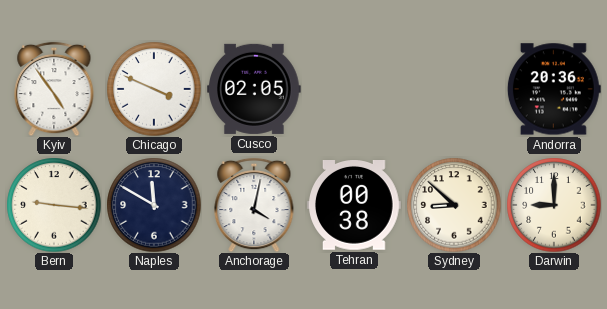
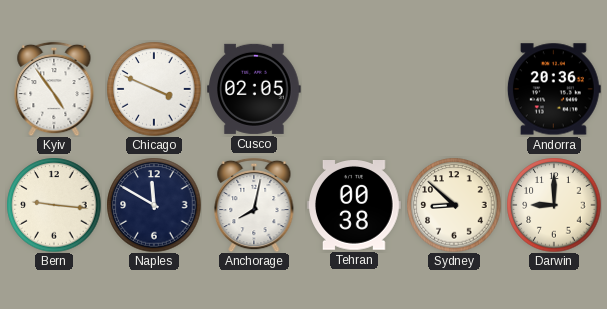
Anchorage: 4:02 -> 8:02 (254, 205)
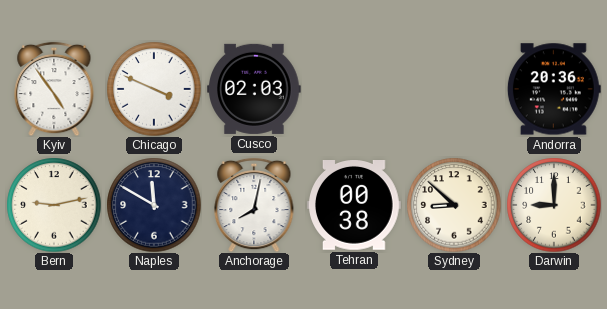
Cusco: 02:05 -> 02:03 (254, 89)
Bern: 9:16 -> 9:13 (54, 205)
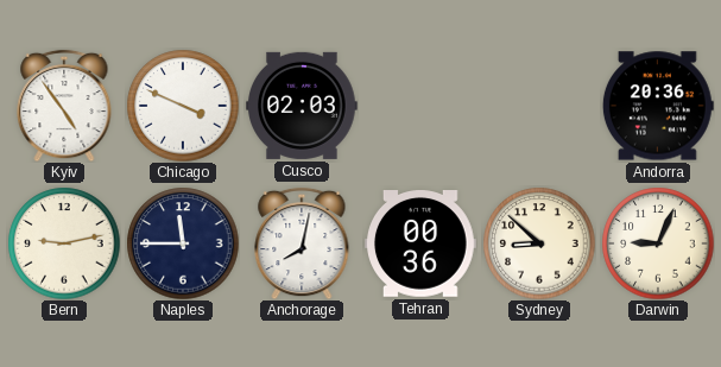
Naples: 11:50 -> 11:45 (183, 243)
Tehran: 00:38 -> 00:36 (422, 245)
Darwin: 9:00 -> 9:04 (658, 243)
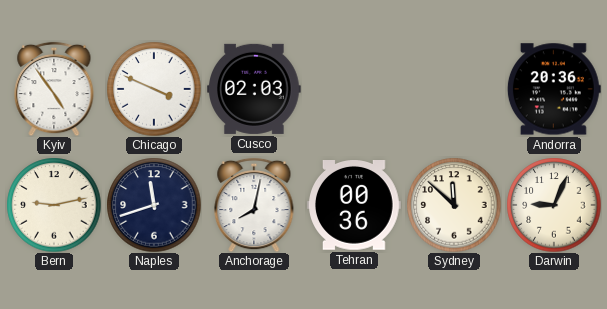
Naples: 11:45 -> 11:42 (154, 205)
Sydney: 8:52 -> 11:52 (454, 205)
